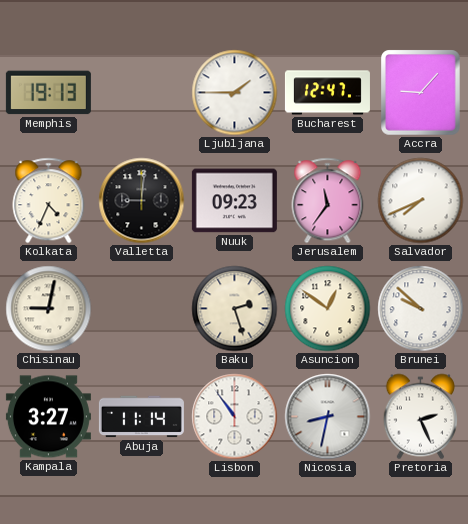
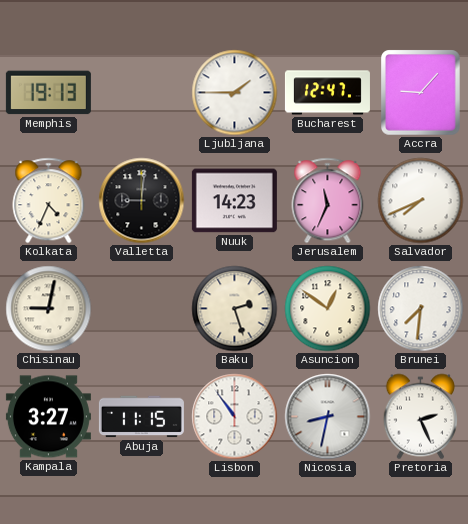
Nuuk: 09:23 -> 14:23 (234, 201)
Jerusalem: 11:36 -> 11:34 (328, 201)
Brunei: 9:52 -> 7:31 (421, 309)
Abuja: 11:14 -> 11:15 (141, 417)
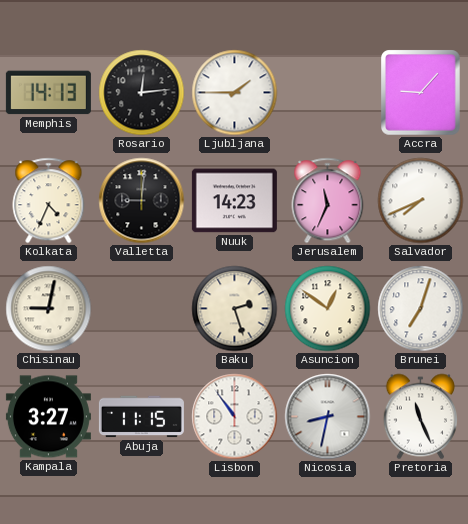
Memphis: 19:13 -> 14:13 (48, 93)
Rosario: none -> 12:14 (142, 93)
Bucharest: 12:47 -> none (327, 93)
Brunei: 7:31 -> 7:03 (421, 309)
Pretoria: 2:26 -> 11:26 (420, 417)
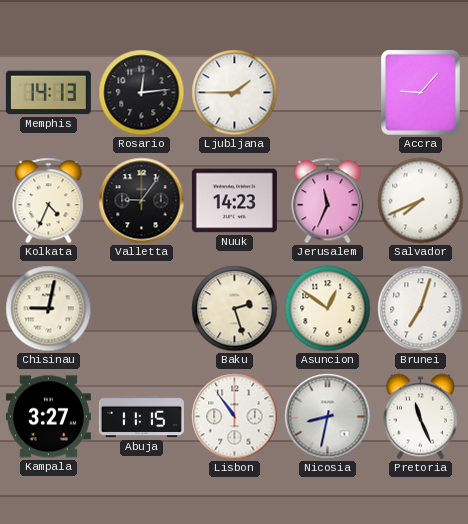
Valletta: 9:01 -> 9:06 (142, 201)
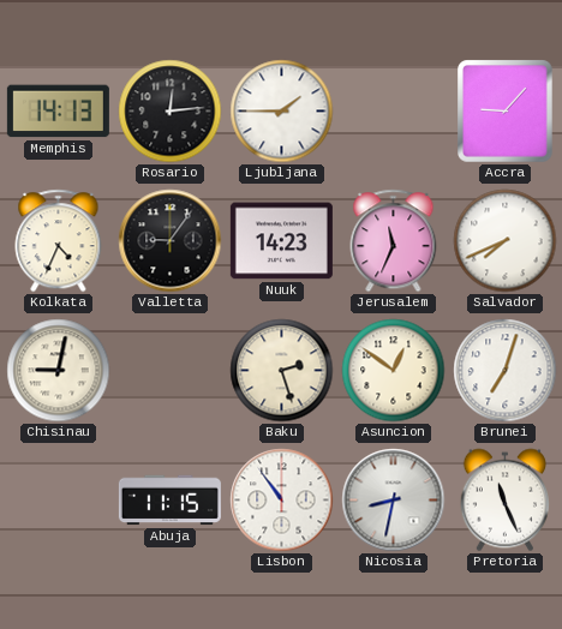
Kampala: 3:27 -> none (48, 417)
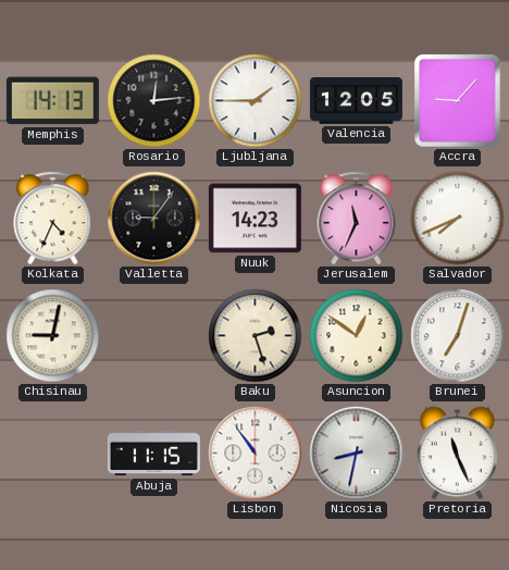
Valencia: none -> 12:05 (356, 101)
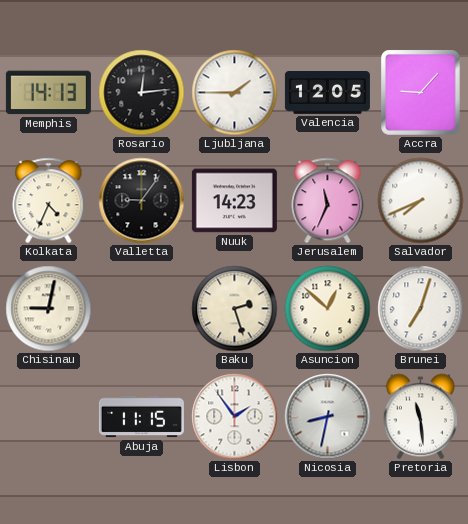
Asuncion: 12:51 -> 12:52 (328, 309)
Lisbon: 10:54 -> 1:54 (235, 417)
Pretoria: 11:26 -> 11:29 (420, 417)
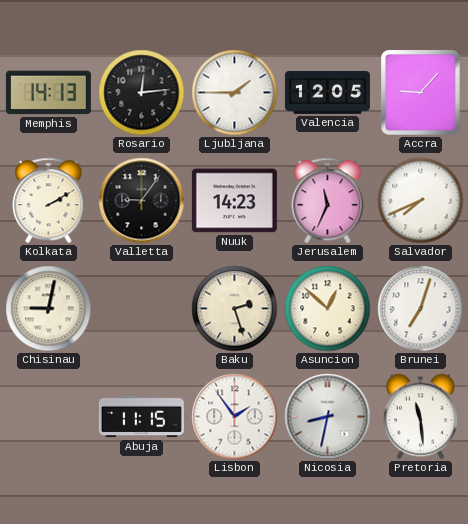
Kolkata: 4:34 -> 2:10 (49, 201)
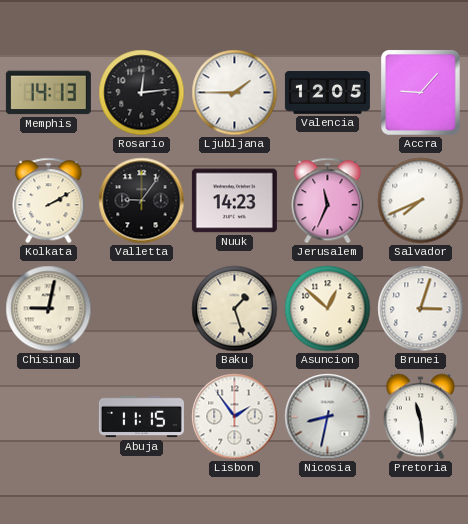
Baku: 2:27 -> 1:27 (235, 309)
Brunei: 7:03 -> 3:03 (421, 309)
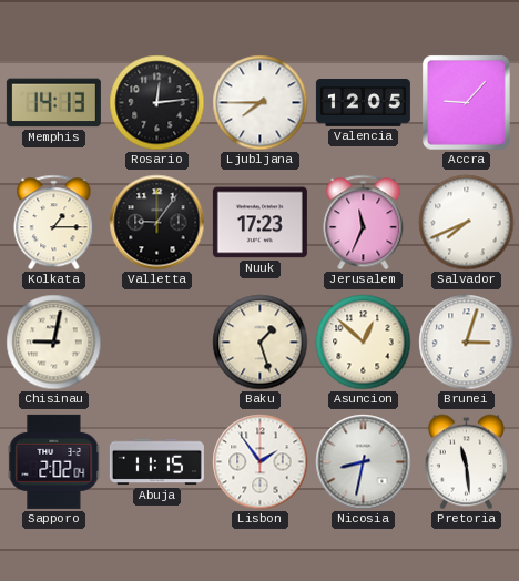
Ljubljana: 1:45 -> 7:45 (261, 103)
Kolkata: 2:10 -> 1:15 (54, 223)
Nuuk: 14:23 -> 17:23 (259, 223)
Sapporo: none -> 2:02 (54, 461)
